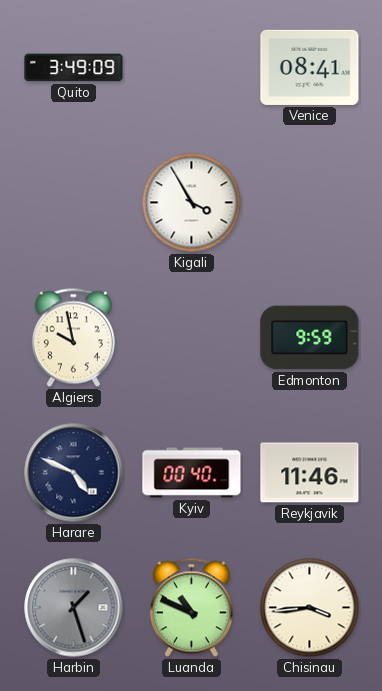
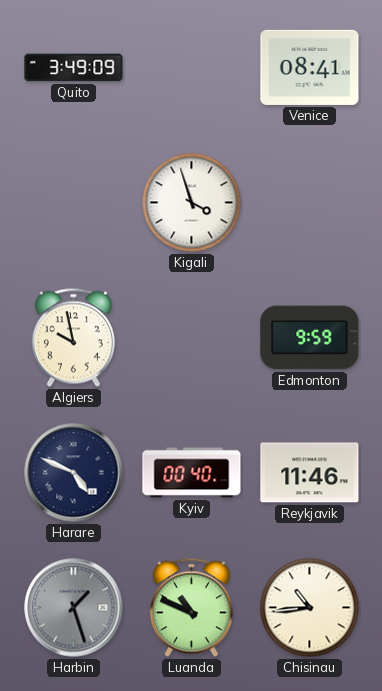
Kigali: 3:55 -> 3:57 (192, 203)
Chisinau: 3:44 -> 10:44 (310, 608)
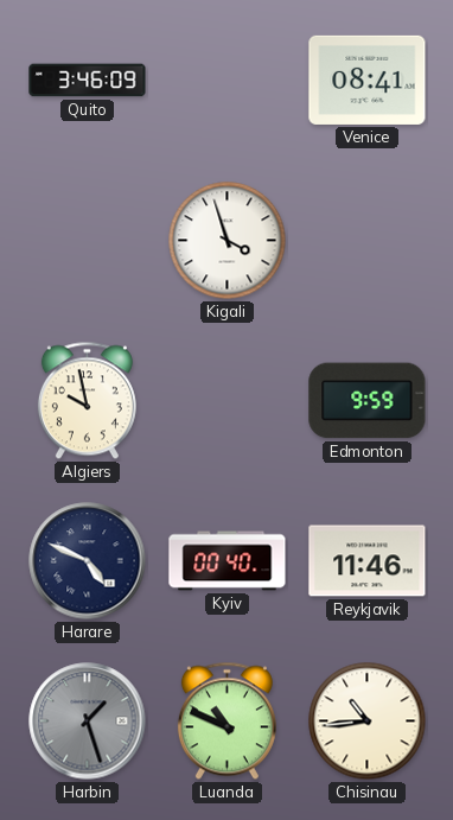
Quito: 3:49 -> 3:46 (88, 81)
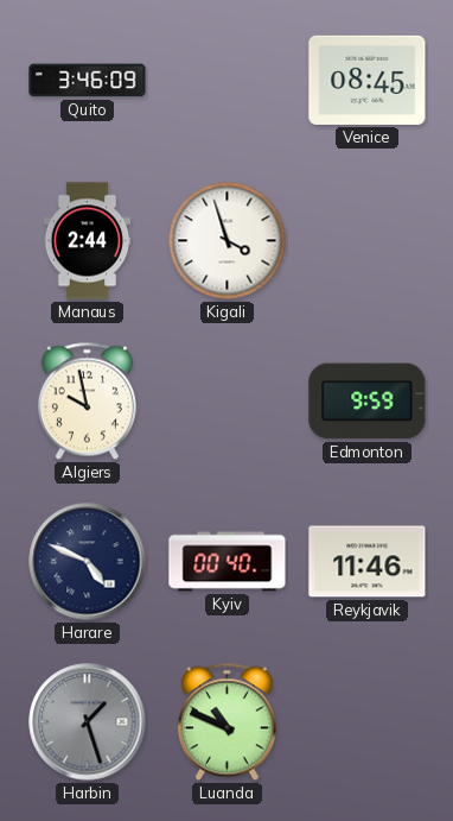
Venice: 08:41 -> 08:45 (368, 80)
Manaus: none -> 2:44 (88, 241)
Chisinau: 10:44 -> none (368, 722)
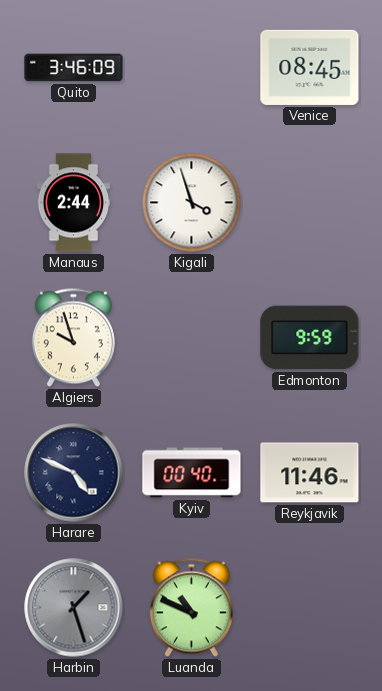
Algiers: 9:58 -> 9:57 (73, 338)
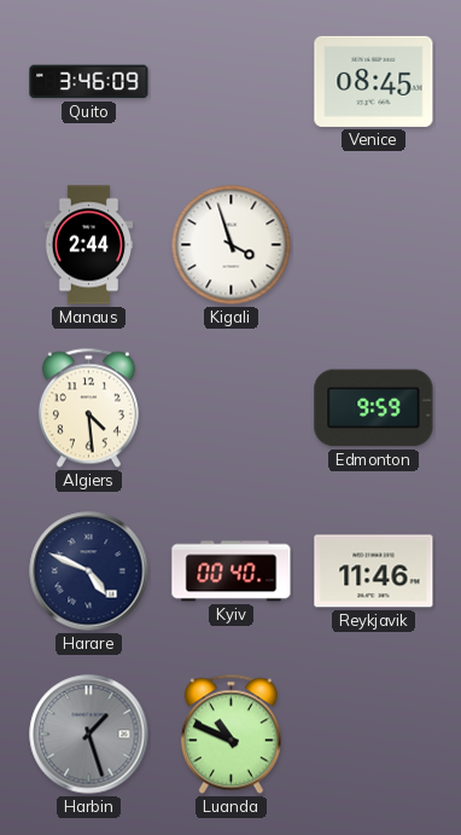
Algiers: 9:57 -> 4:29 (88, 408)
